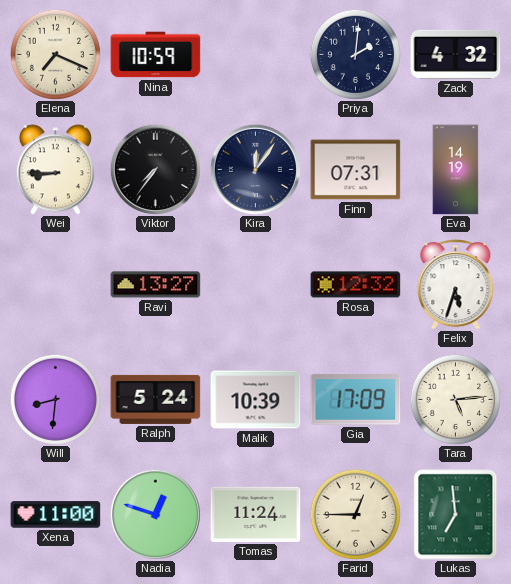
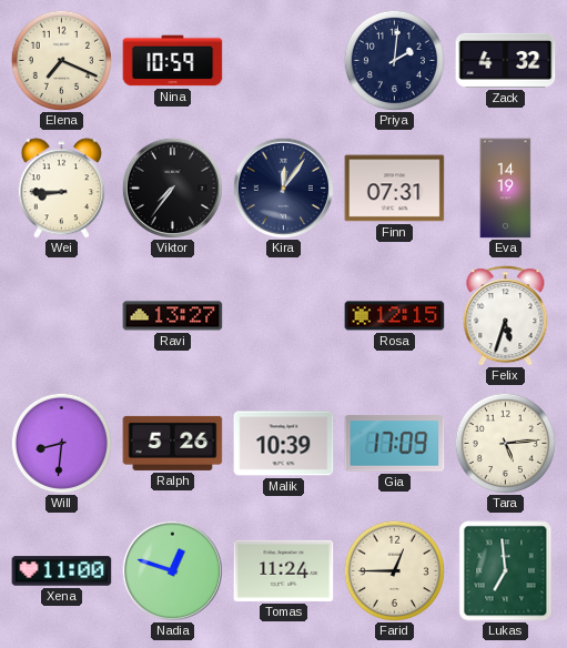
Rosa: 12:32 -> 12:15 (395, 316)
Ralph: 5:24 -> 5:26 (173, 443)
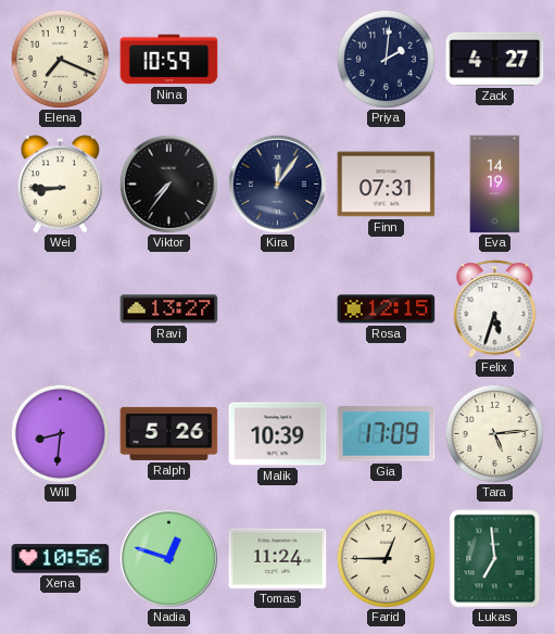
Zack: 4:32 -> 4:27 (495, 59)
Xena: 11:00 -> 10:56 (61, 559)
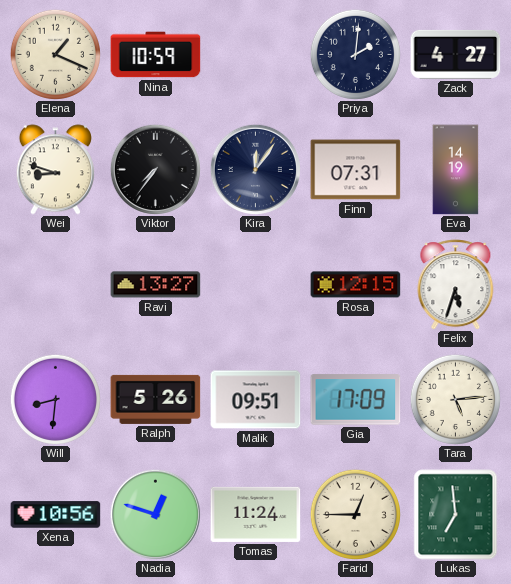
Elena: 7:19 -> 1:19 (55, 54)
Wei: 8:45 -> 8:48 (55, 170)
Malik: 10:39 -> 09:51 (256, 400)
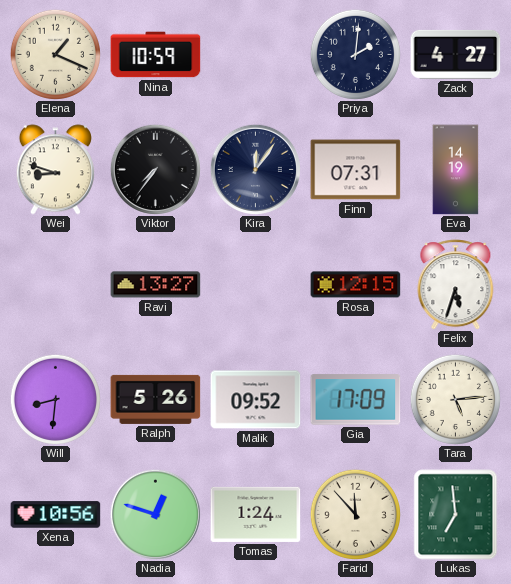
Malik: 09:51 -> 09:52 (256, 400)
Tomas: 11:24 -> 1:24 (256, 514)
Farid: 12:45 -> 11:53 (355, 514)
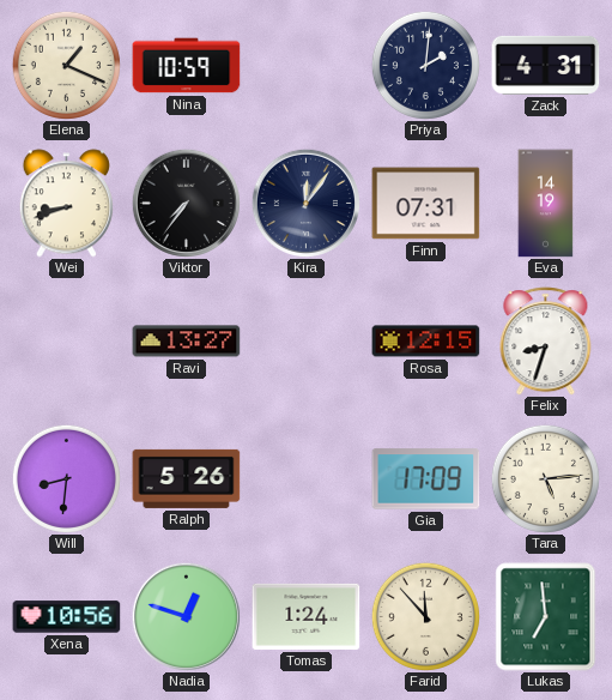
Zack: 4:27 -> 4:31 (546, 65)
Wei: 8:48 -> 8:42 (66, 204)
Felix: 5:33 -> 8:33 (546, 342)
Malik: 09:52 -> none (256, 400)
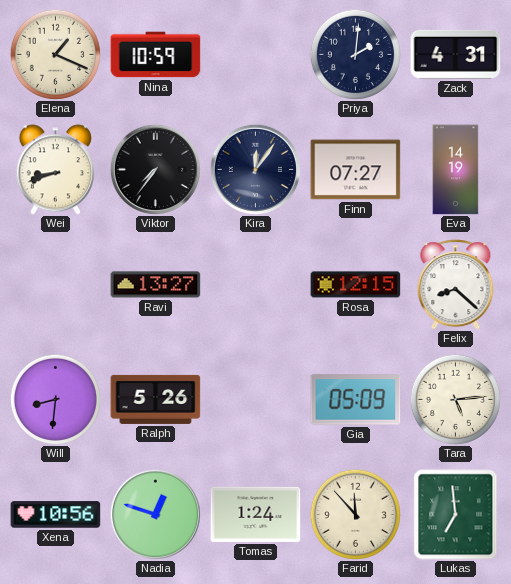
Finn: 07:31 -> 07:27 (356, 170)
Felix: 8:33 -> 8:22 (456, 285)
Gia: 17:09 -> 05:09 (356, 400)
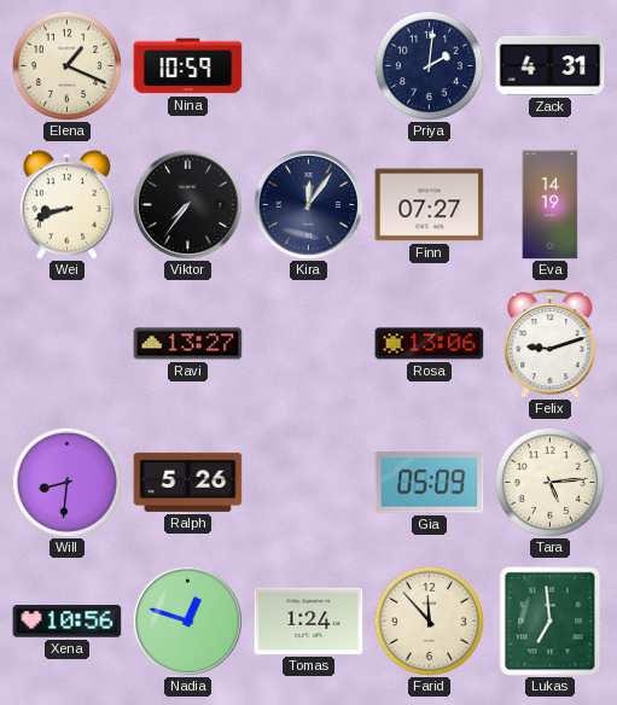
Rosa: 12:15 -> 13:06 (430, 344)
Felix: 8:22 -> 9:12 (551, 344)
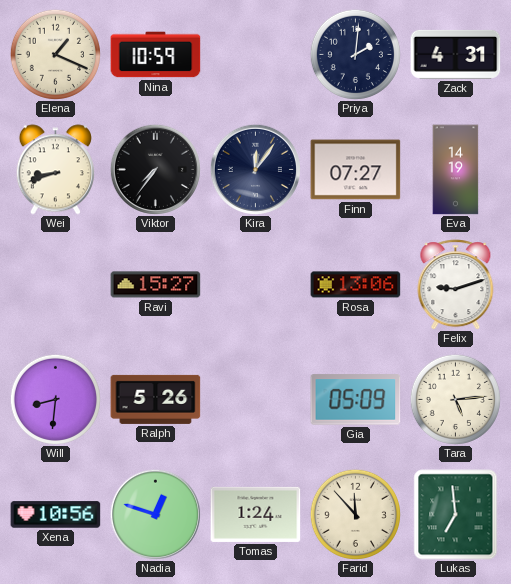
Ravi: 13:27 -> 15:27 (156, 285)
